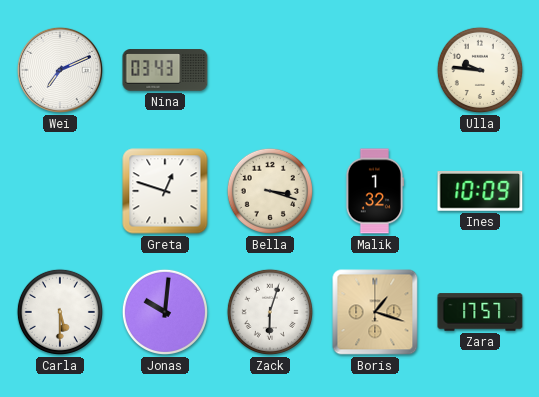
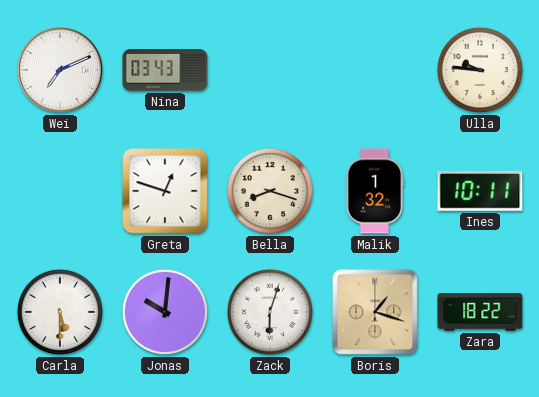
Bella: 3:18 -> 8:18 (270, 191)
Ines: 10:09 -> 10:11 (480, 192)
Zara: 17:57 -> 18:22 (480, 312)
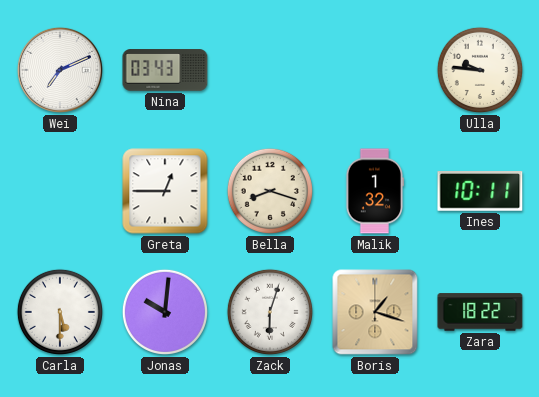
Greta: 12:48 -> 12:45 (165, 191)
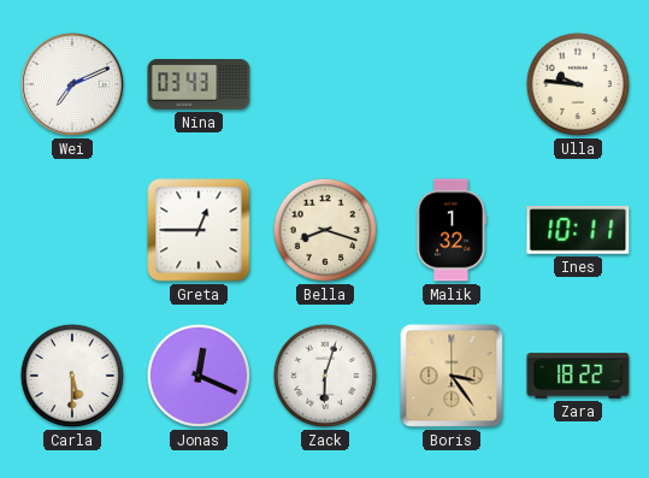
Jonas: 10:01 -> 12:19 (199, 376)
Boris: 1:18 -> 3:24 (452, 376)
